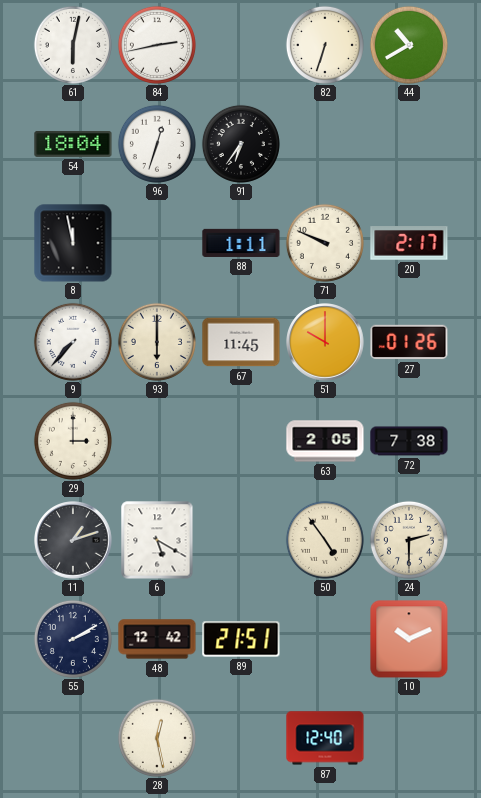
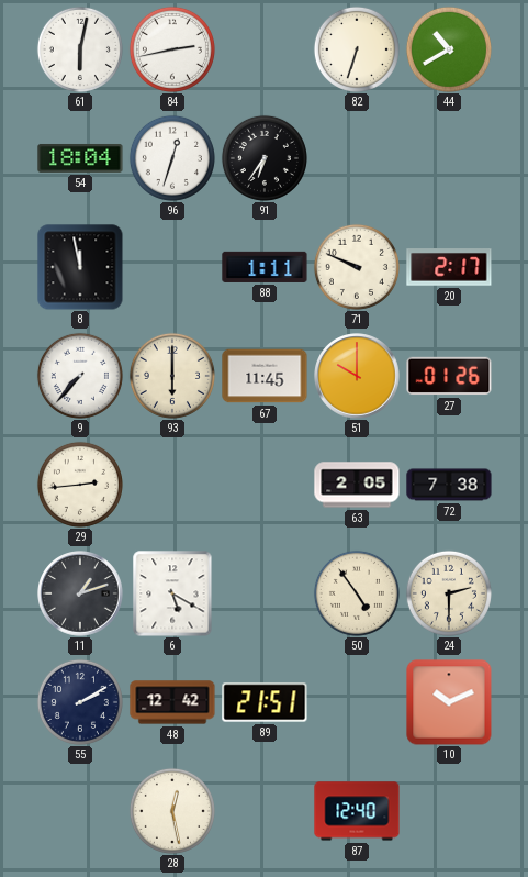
29: 3:00 -> 2:44 (80, 485)
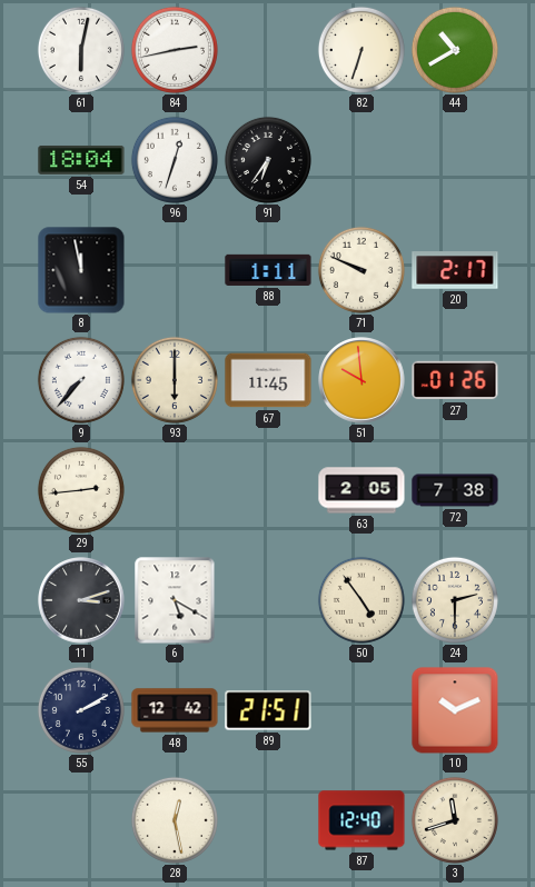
51: 10:00 -> 9:59 (361, 380)
11: 1:12 -> 3:12 (81, 600)
3: none -> 11:42 (455, 820)
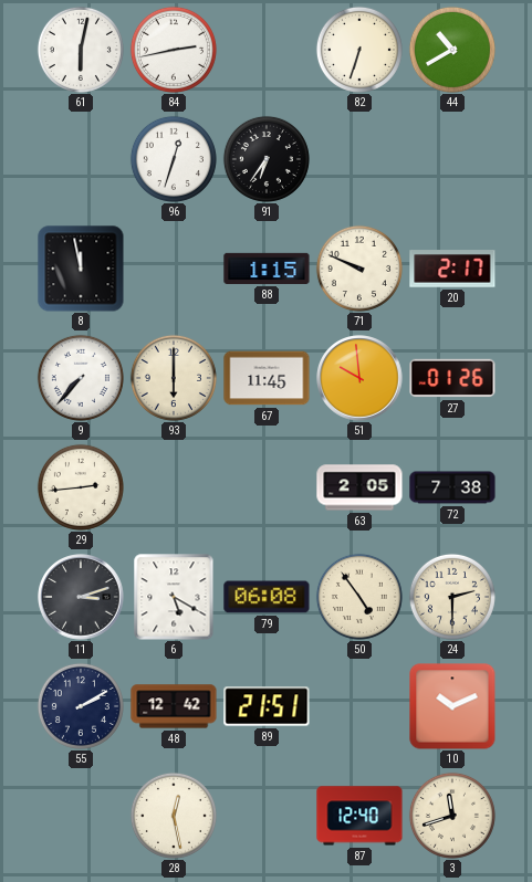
54: 18:04 -> none (81, 160)
88: 1:11 -> 1:15 (267, 269)
79: none -> 06:08 (267, 597)
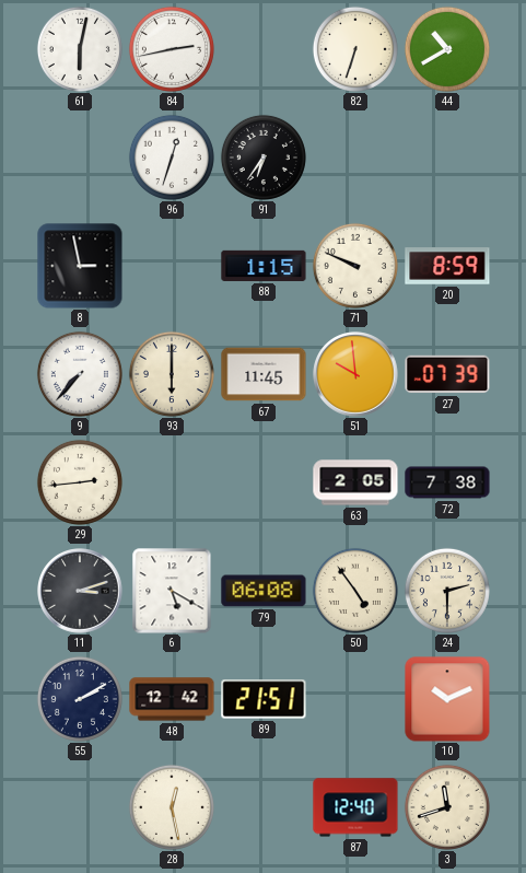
8: 11:58 -> 2:58 (80, 266)
20: 2:17 -> 8:59 (447, 267)
27: 01:26 -> 07:39 (447, 374)
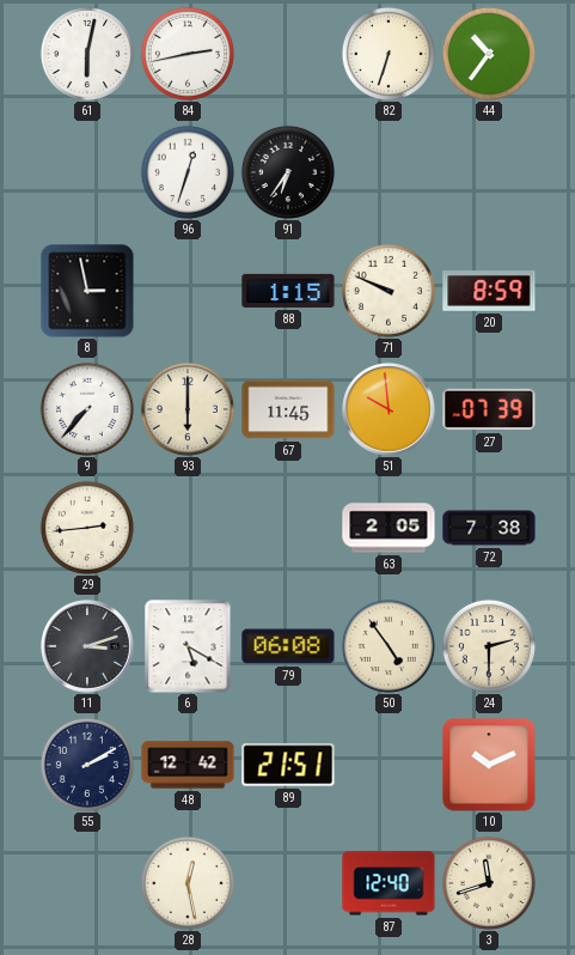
44: 10:40 -> 10:36 (489, 54)
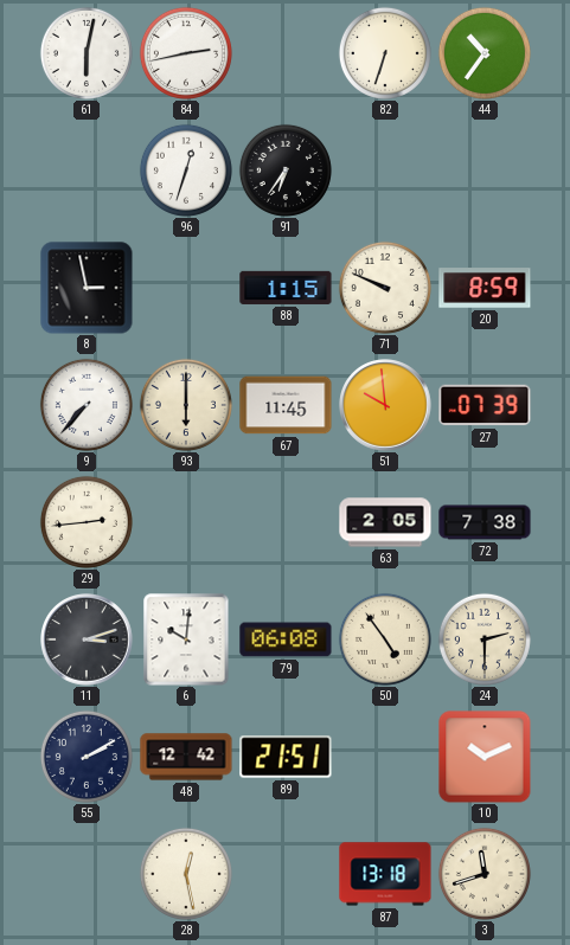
6: 5:20 -> 10:01 (186, 639)
87: 12:40 -> 13:18 (385, 874)
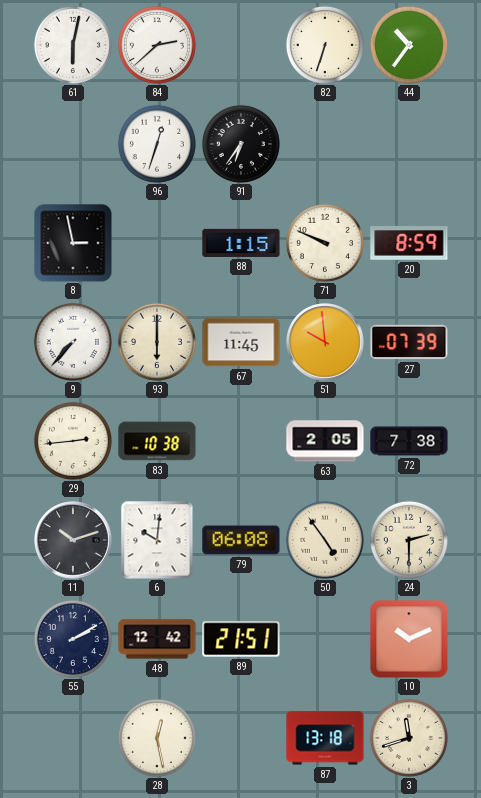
84: 2:43 -> 2:38 (157, 45)
83: none -> 10:38 (157, 441)
11: 3:12 -> 10:12 (73, 540)
